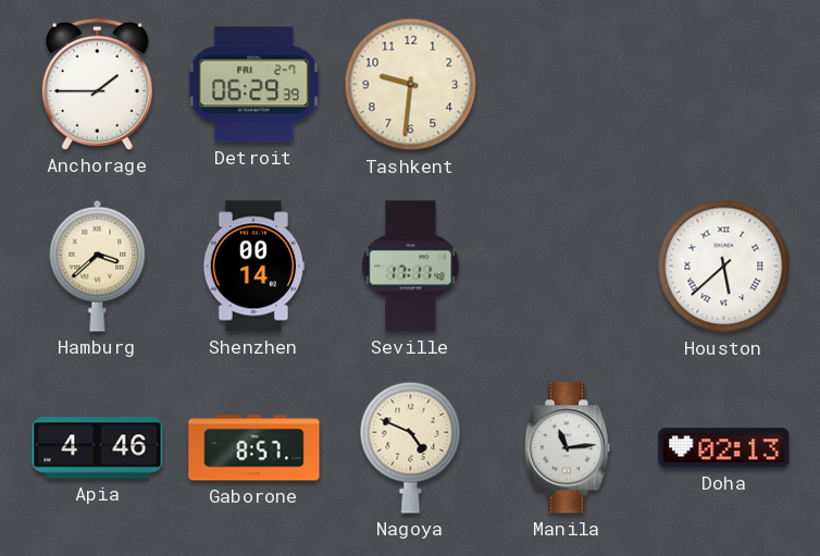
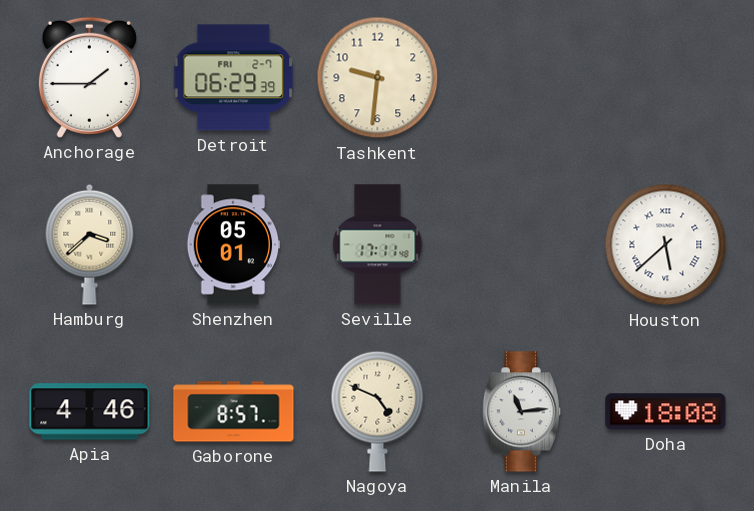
Shenzhen: 00:14 -> 05:01 (234, 245)
Doha: 02:13 -> 18:08 (666, 412)
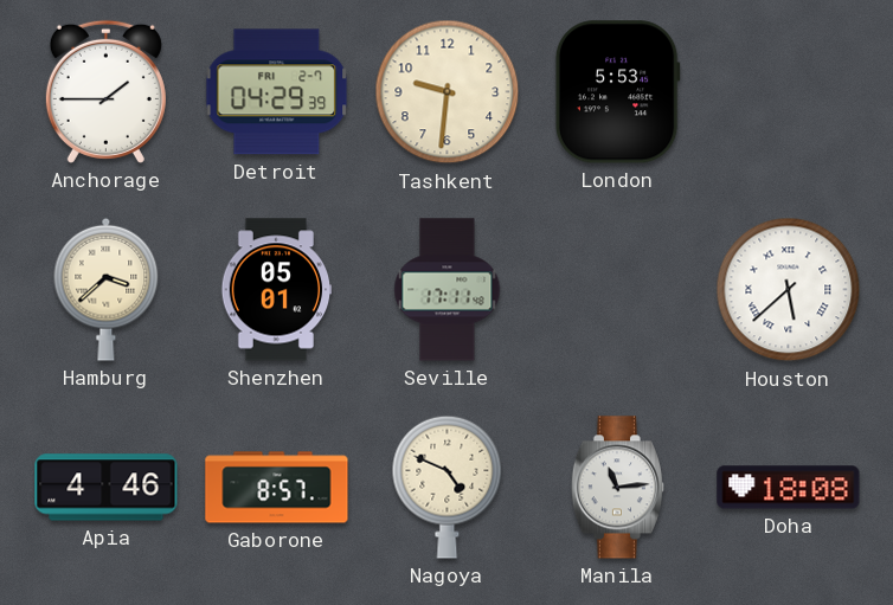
Detroit: 06:29 -> 04:29 (277, 92)
London: none -> 5:53 (617, 92)
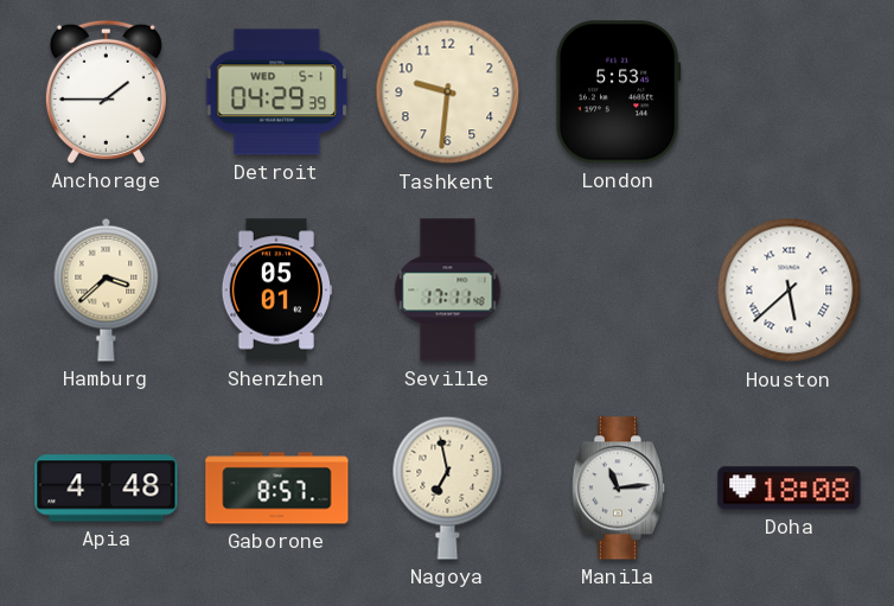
Detroit date: FRI 2-7 -> WED 5-1 (277, 93)
Apia: 4:46 -> 4:48 (107, 489)
Nagoya: 4:49 -> 6:58 (448, 487)
